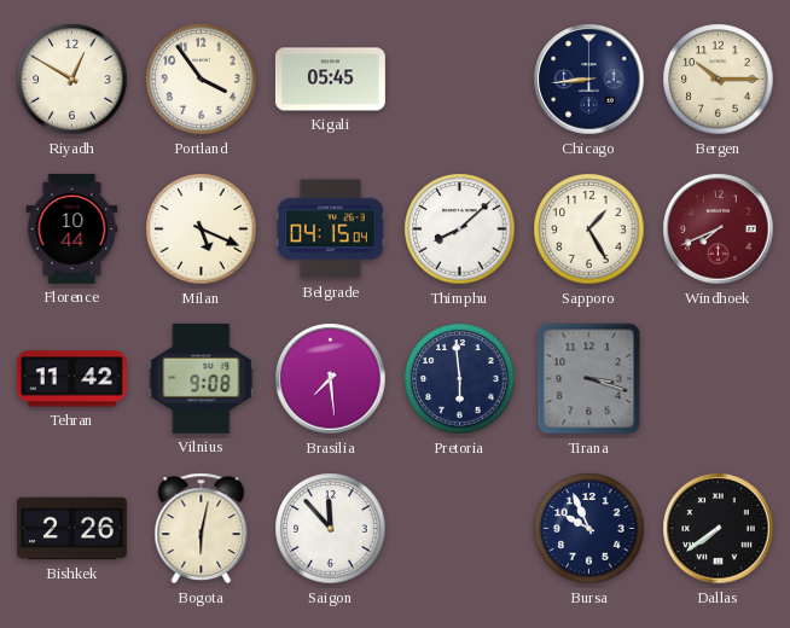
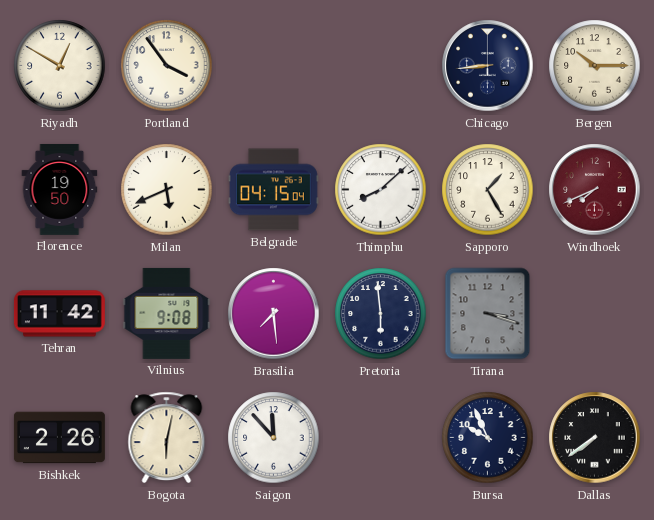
Kigali: 05:45 -> none (330, 80)
Florence: 10:44 -> 19:50 (60, 189)
Milan: 5:19 -> 5:41 (167, 190)
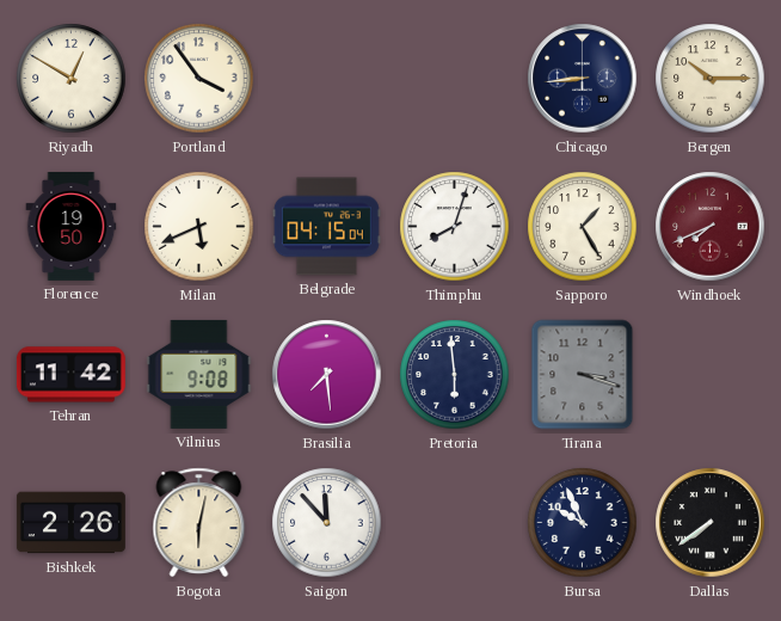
Thimphu: 8:08 -> 8:03 (455, 227)
